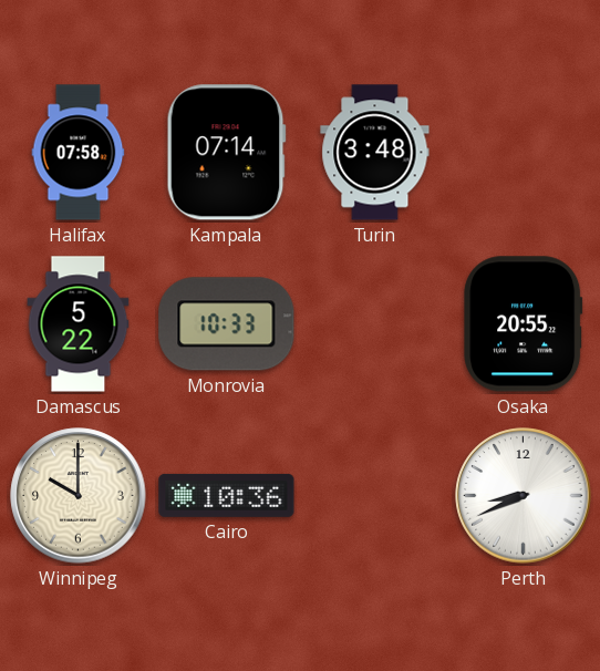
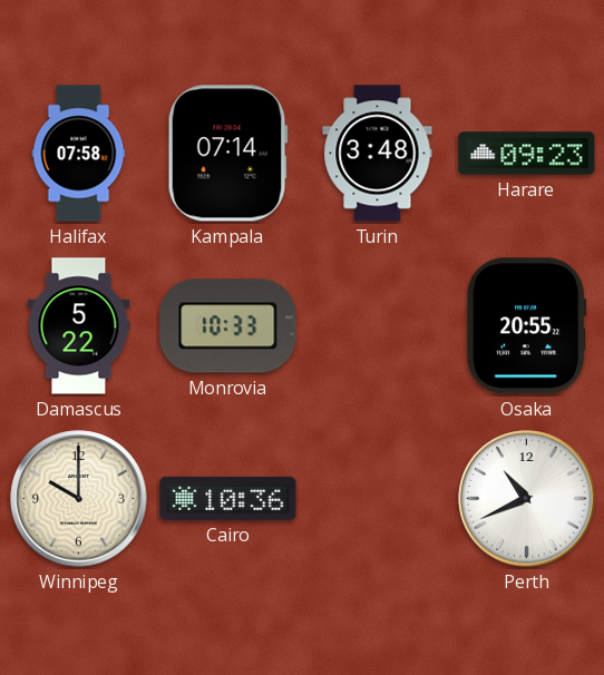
Harare: none -> 09:23 (527, 154)
Perth: 8:41 -> 10:41 (527, 499)
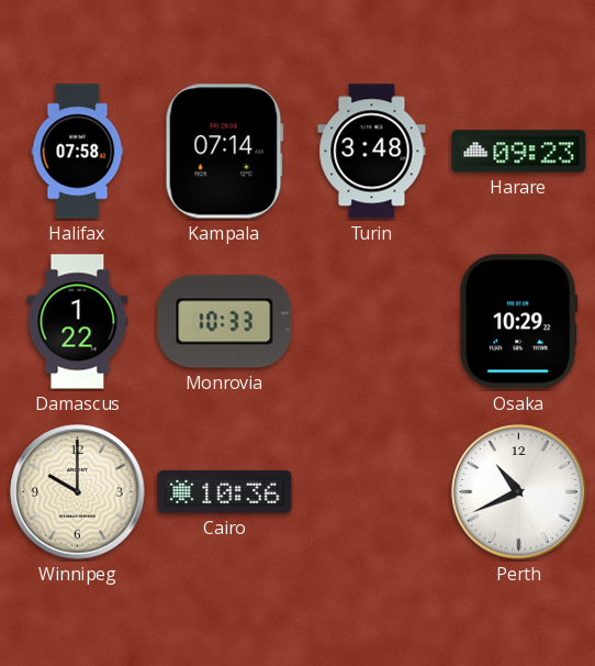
Damascus: 5:22 -> 1:22 (78, 322)
Osaka: 20:55 -> 10:29 (519, 322)
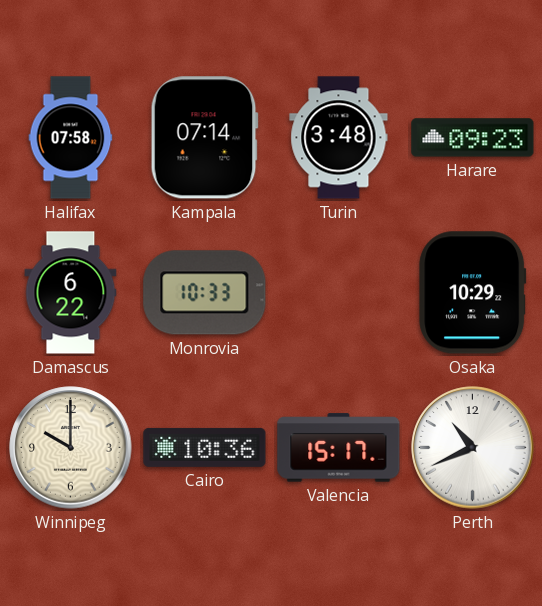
Damascus: 1:22 -> 6:22 (71, 293)
Valencia: none -> 15:17 (339, 448)
